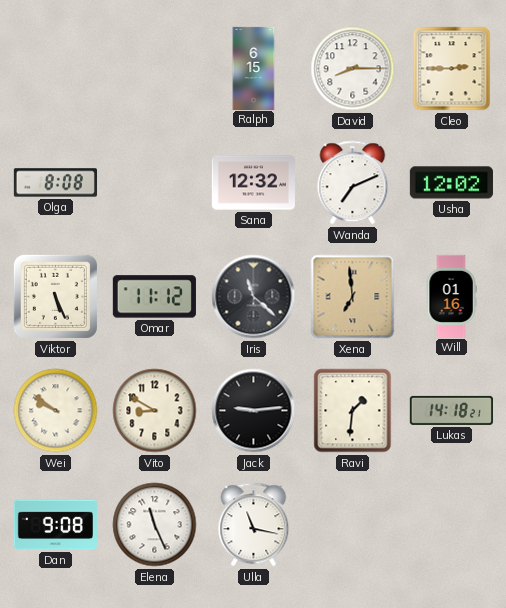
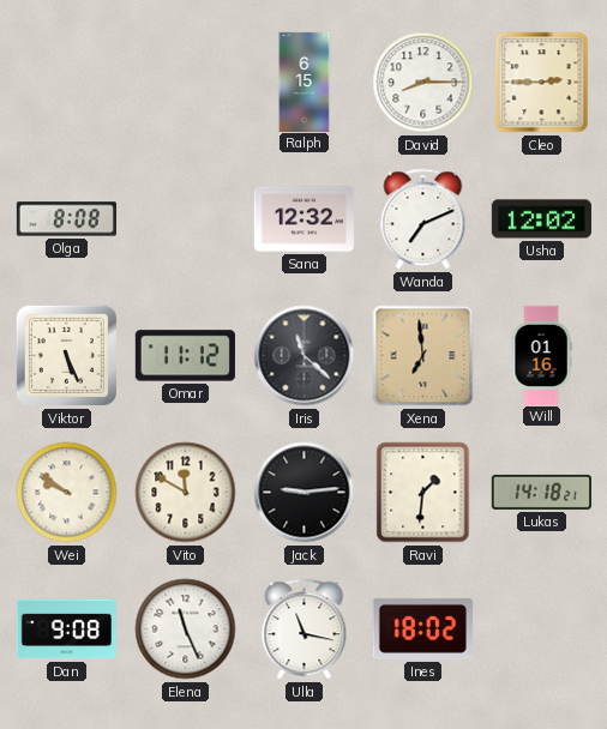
Vito: 8:50 -> 11:50 (186, 493)
Ines: none -> 18:02 (422, 628)
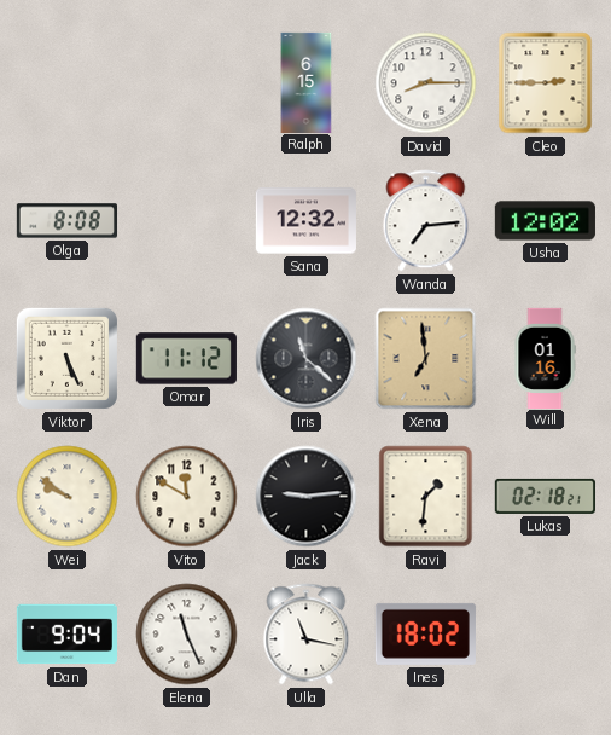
Wanda: 7:11 -> 7:14 (426, 221)
Lukas: 14:18 -> 02:18 (545, 496)
Dan: 9:08 -> 9:04 (66, 635)
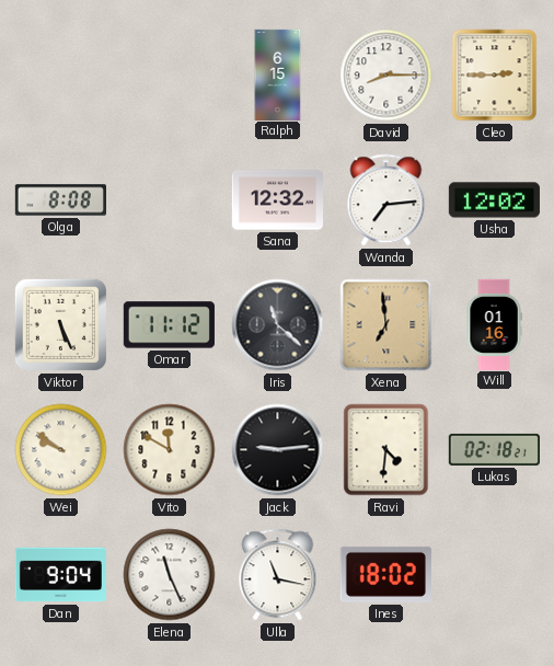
Ravi: 1:31 -> 4:31 (386, 450)
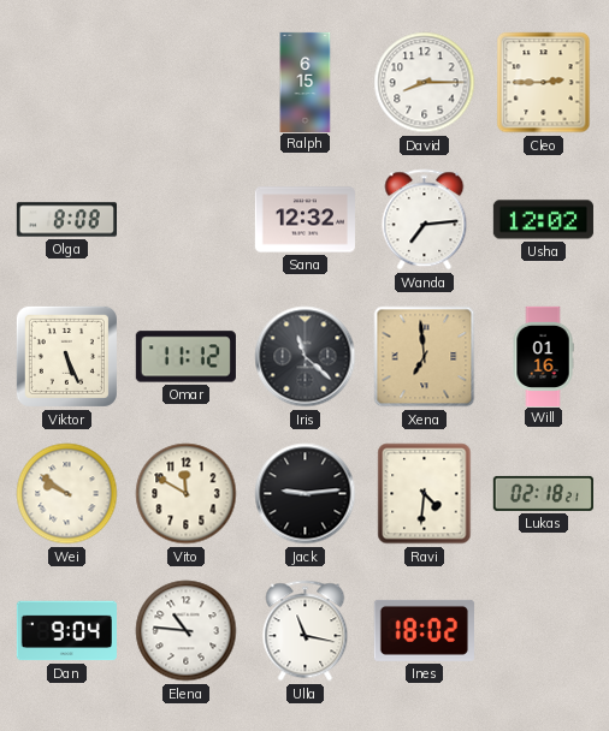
Elena: 11:26 -> 10:46 (187, 631)
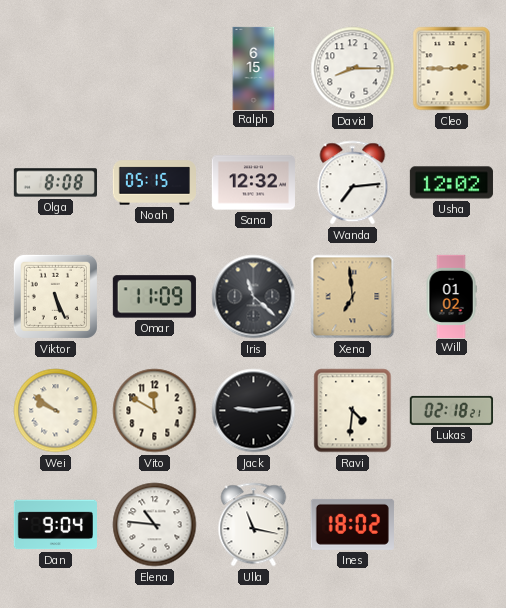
Noah: none -> 05:15 (154, 183)
Omar: 11:12 -> 11:09 (154, 297)
Will: 01:16 -> 01:02 (451, 296)
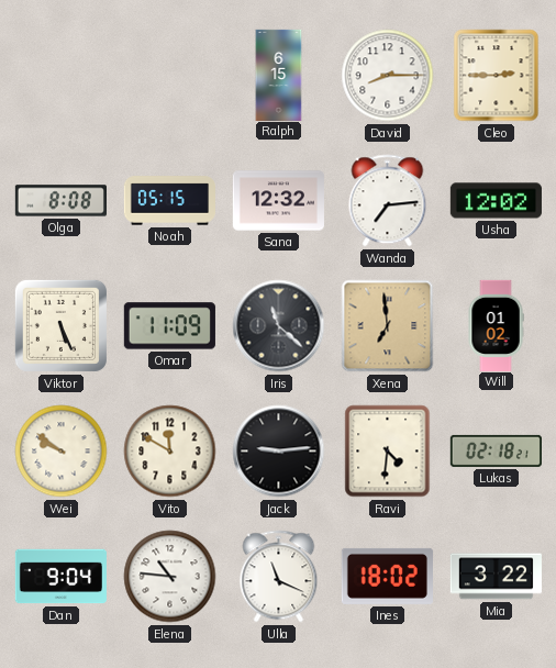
Ulla: 11:17 -> 11:19 (279, 577)
Mia: none -> 3:22 (496, 577)
